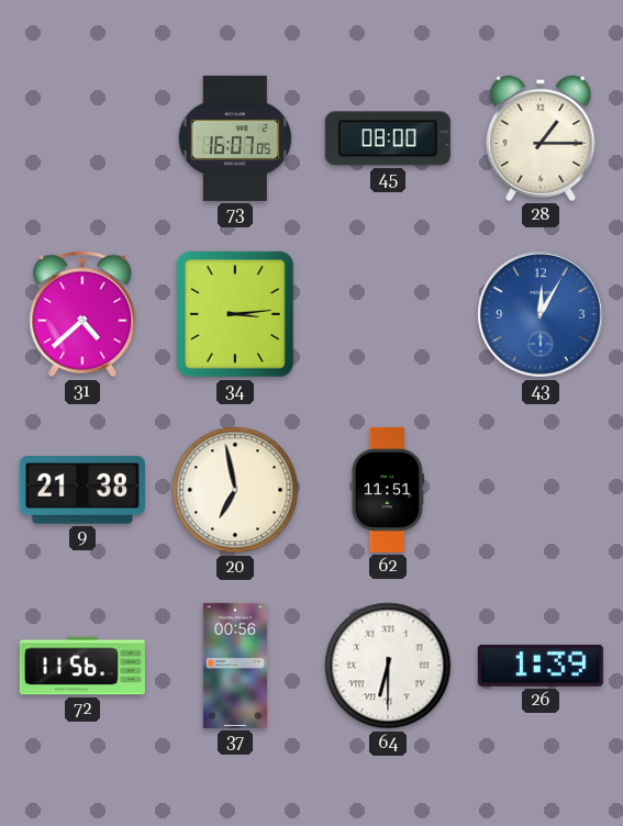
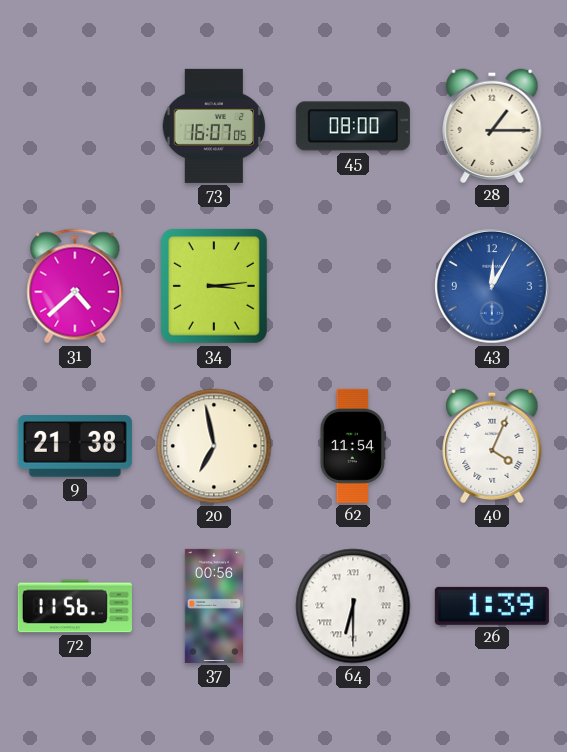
62: 11:51 -> 11:54 (352, 446)
40: none -> 4:04 (492, 446)
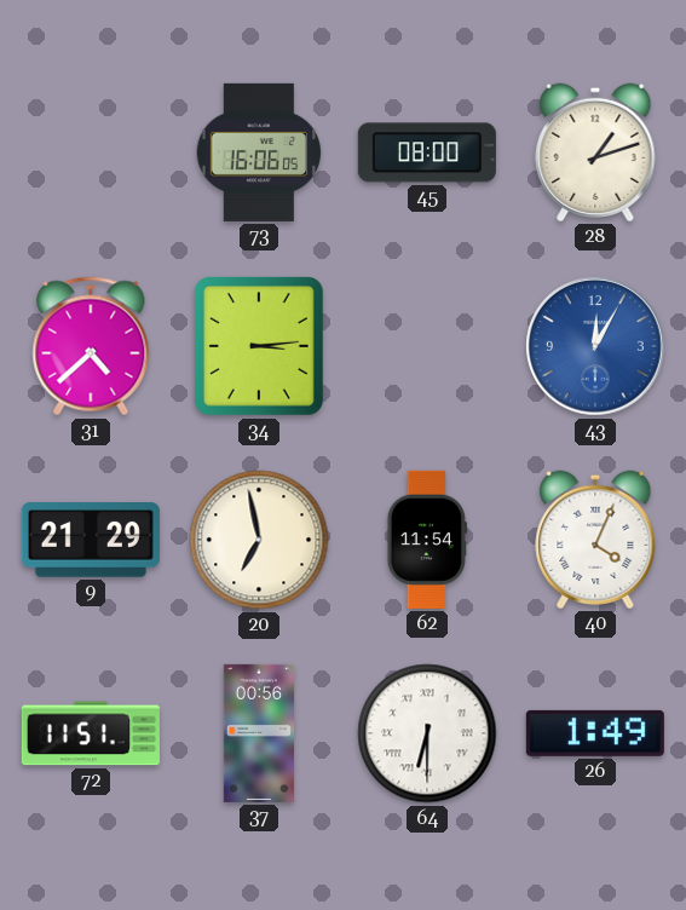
73: 16:07 -> 16:06 (259, 152)
28: 1:15 -> 1:12 (595, 152)
9: 21:38 -> 21:29 (91, 540)
72: 11:56 -> 11:51 (91, 733)
26: 1:39 -> 1:49 (595, 733)
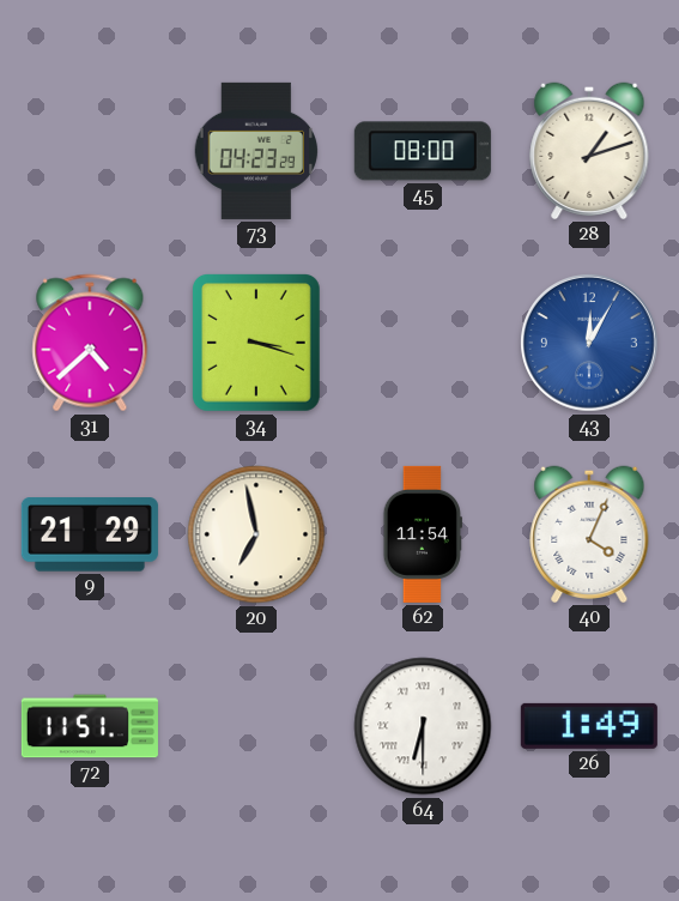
73: 16:06 -> 04:23 (256, 151)
34: 3:14 -> 3:18 (256, 344)
37: 00:56 -> none (258, 733)
